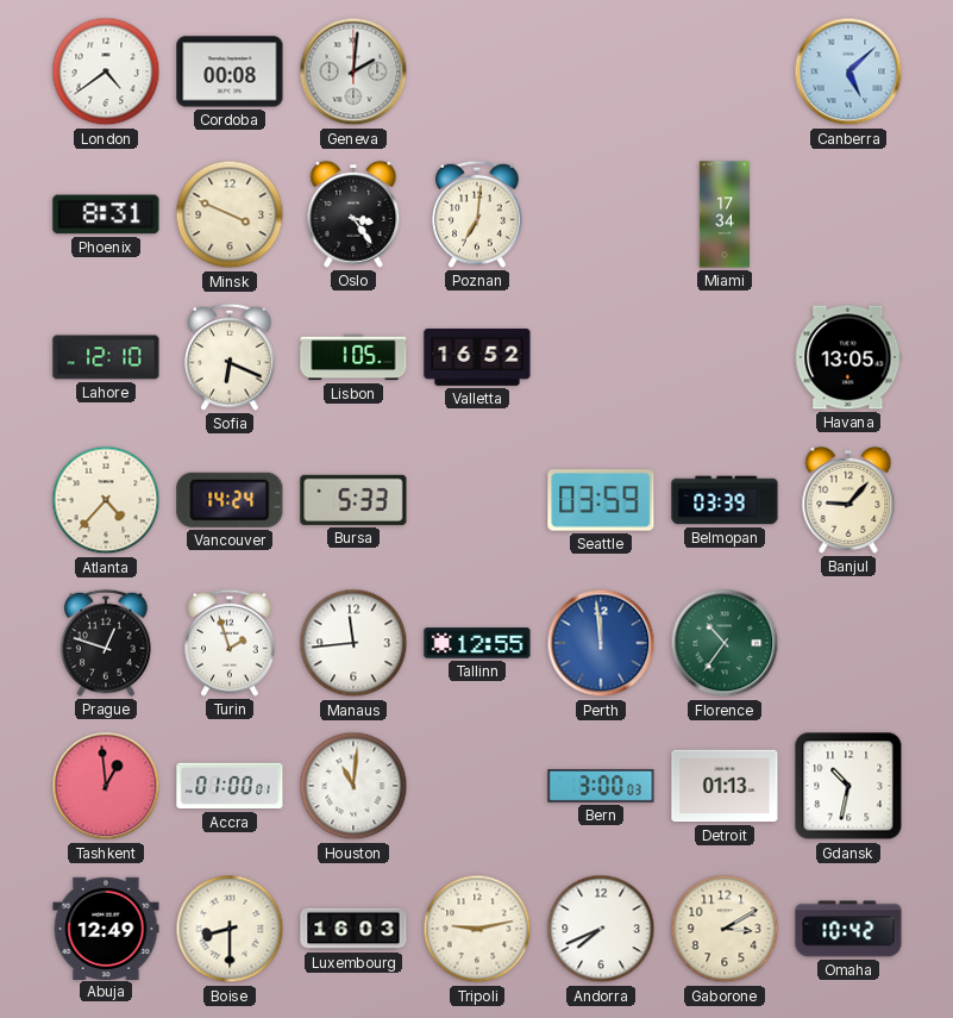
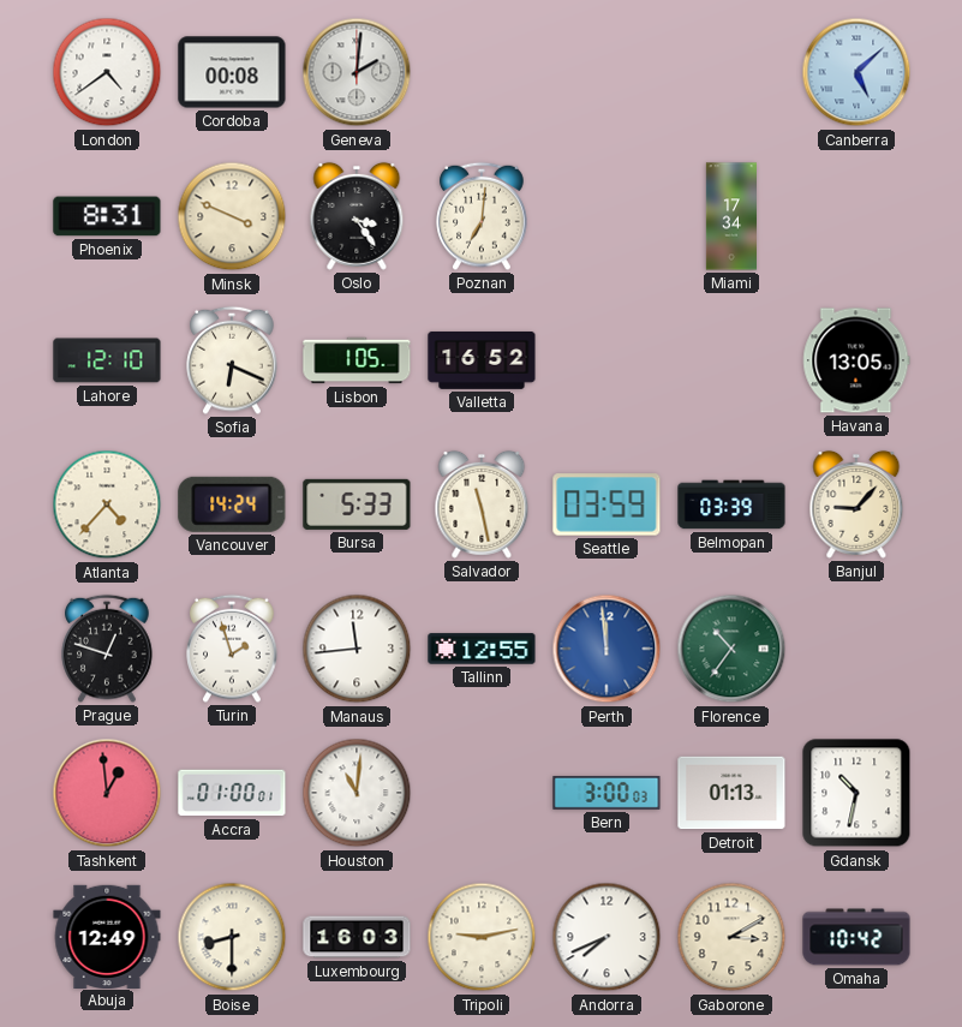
Salvador: none -> 11:28 (482, 504)
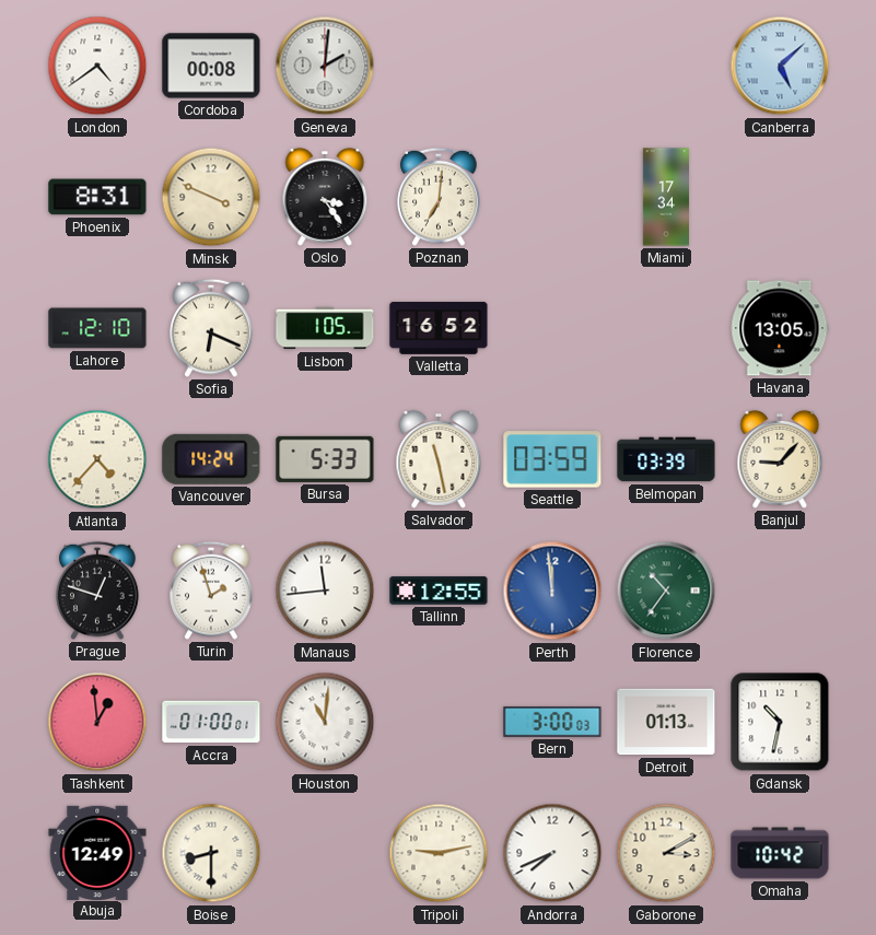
Luxembourg: 16:03 -> none (357, 937)
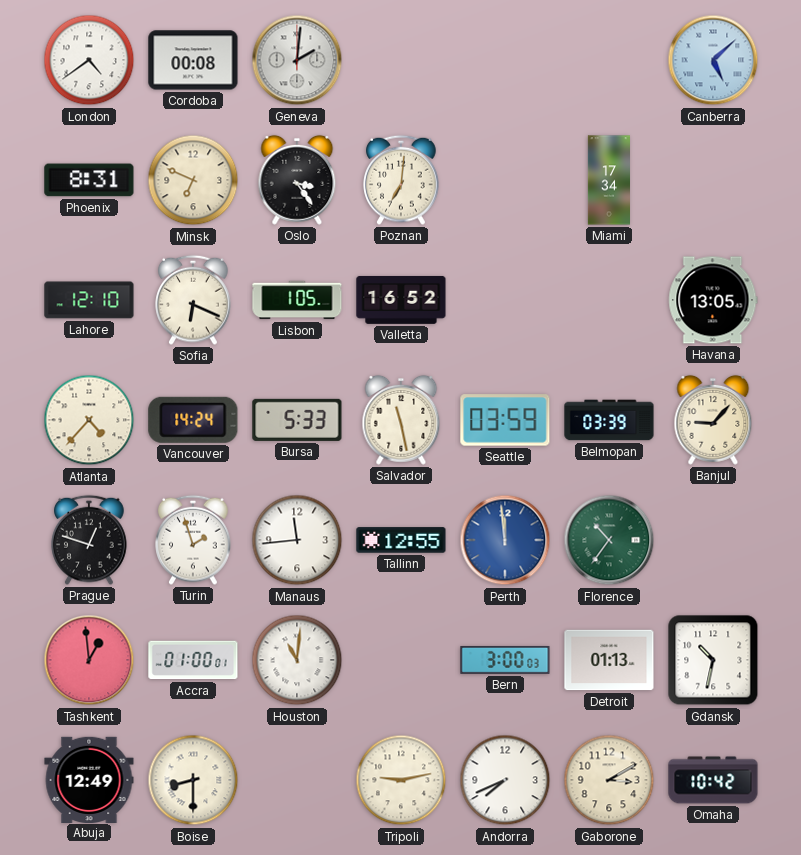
Minsk: 3:49 -> 6:49 (193, 180)
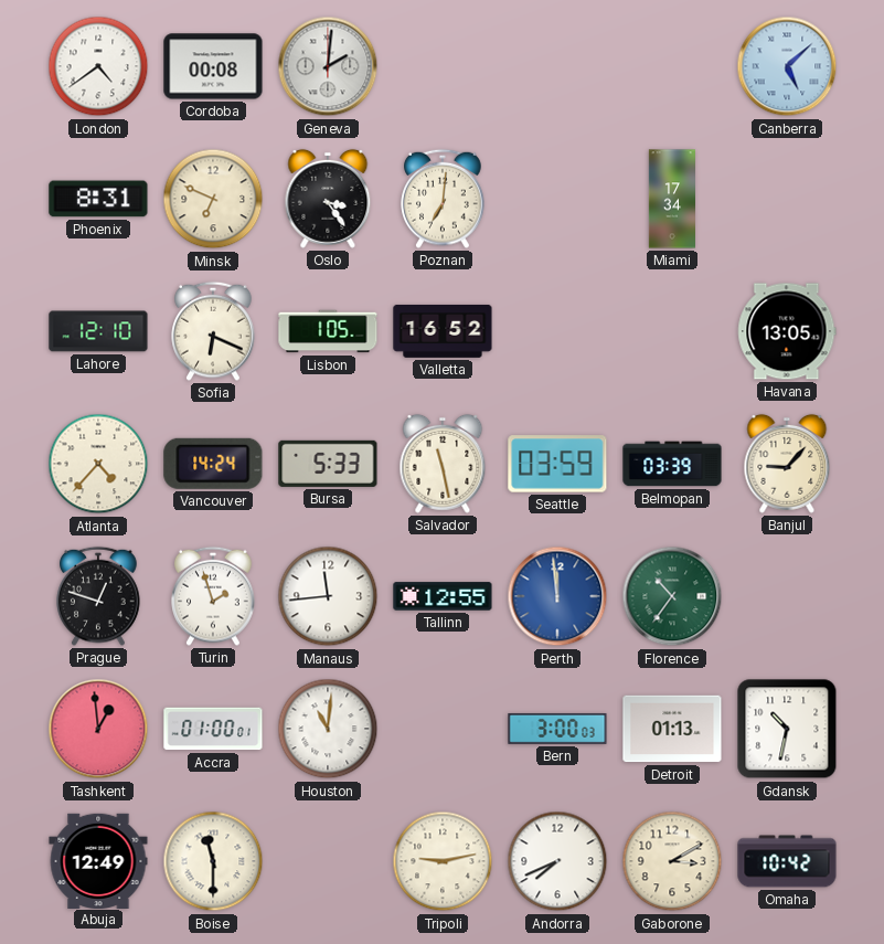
Boise: 8:30 -> 11:30 (213, 861)
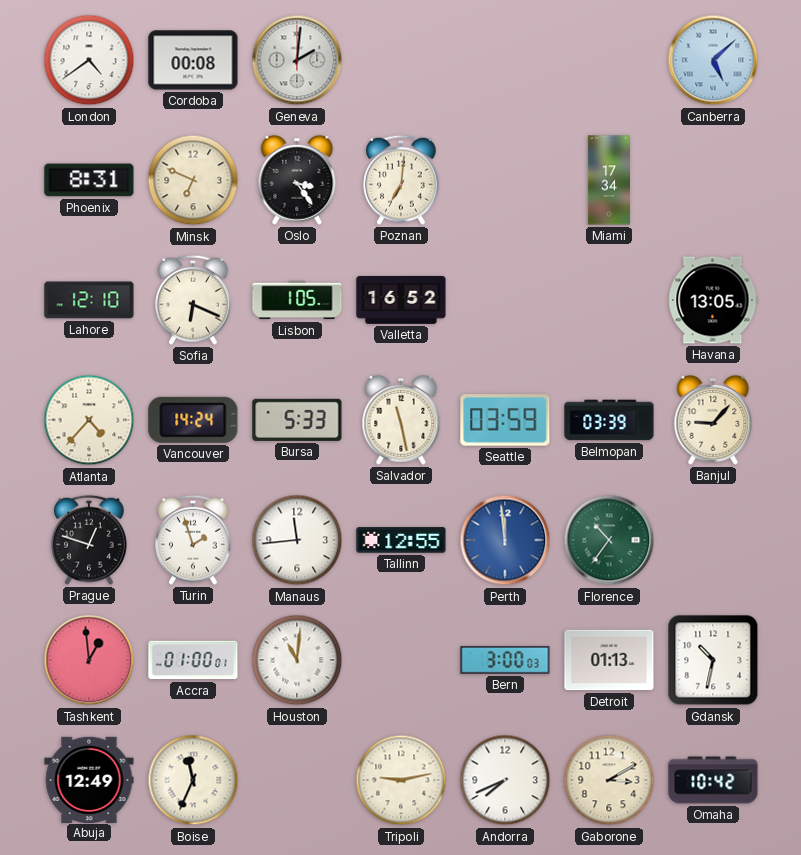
Boise: 11:30 -> 11:34 (193, 780)
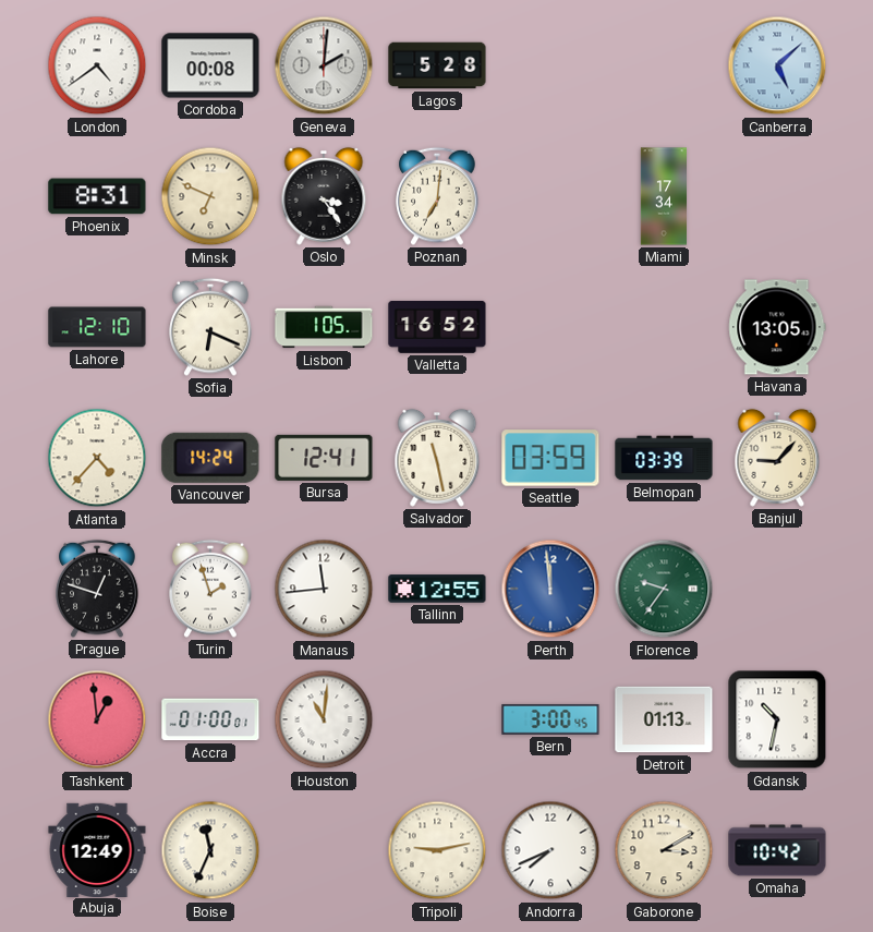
Lagos: none -> 5:28 (437, 65)
Bursa: 5:33 -> 12:41 (324, 458)
Florence: 10:36 -> 9:36 (664, 589)
Bern: 3:00:03 -> 3:00:45 (550, 719)
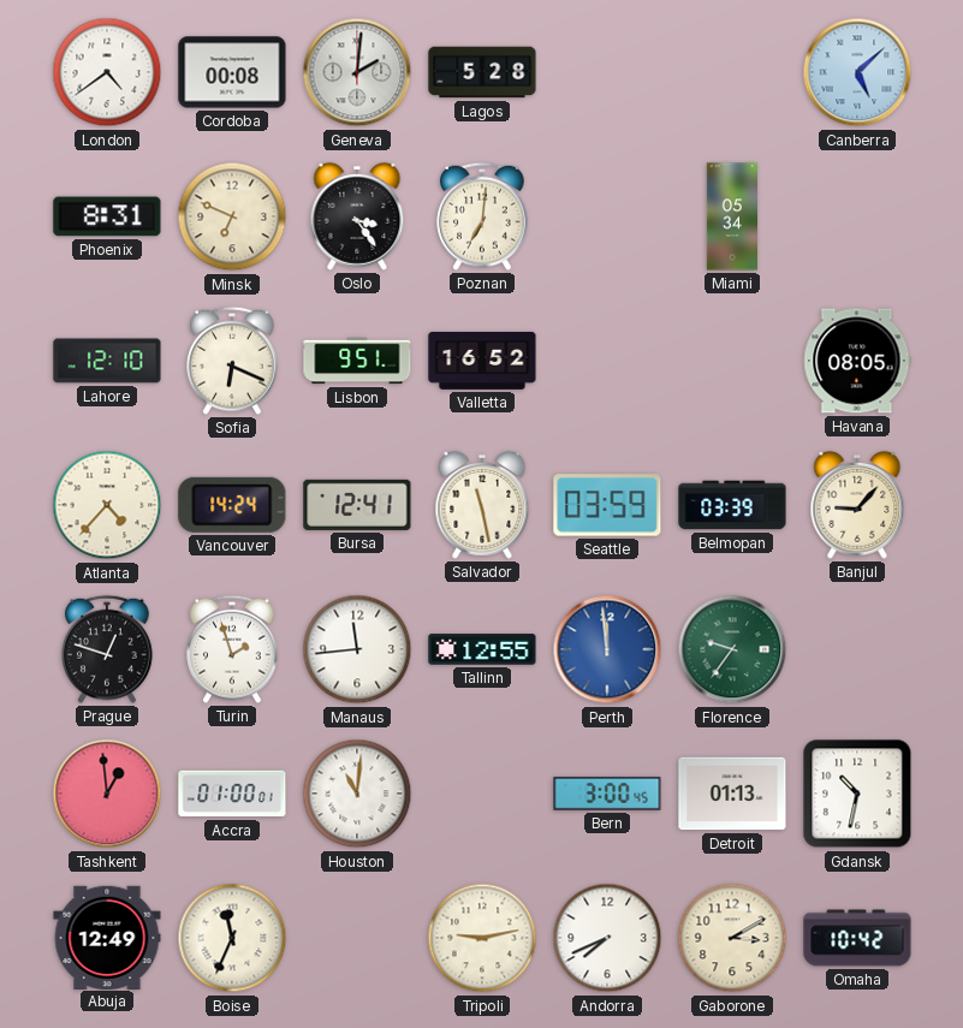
Miami: 17:34 -> 05:34 (731, 216)
Lisbon: 1:05 -> 9:51 (357, 361)
Havana: 13:05 -> 08:05 (857, 361)
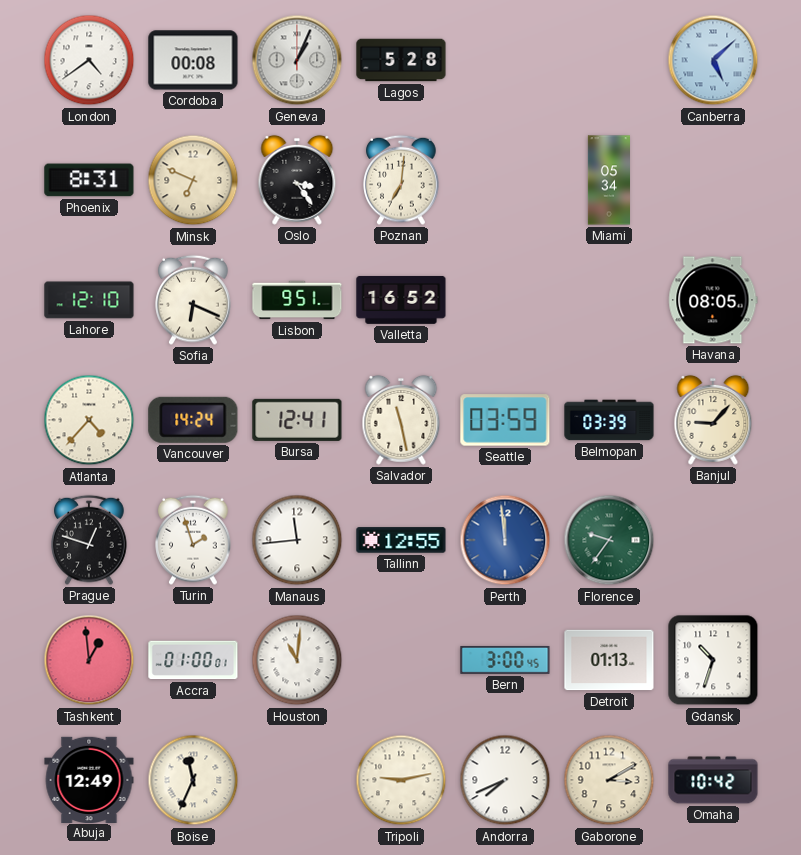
Geneva: 2:01 -> 1:04 (297, 60)
Gdansk: 10:32 -> 10:33 (713, 660)
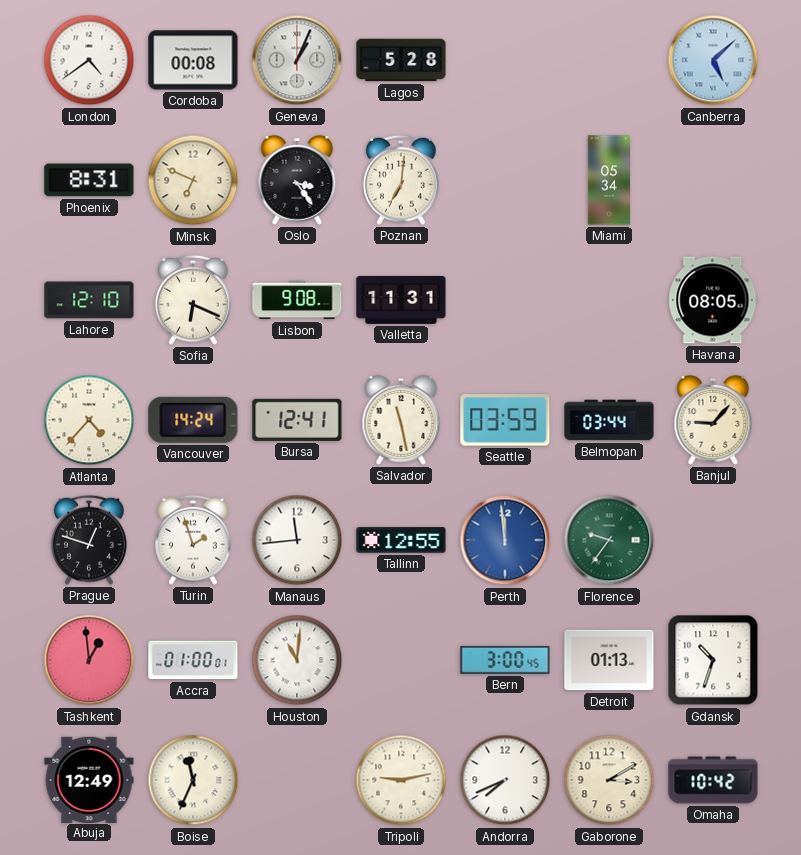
Lisbon: 9:51 -> 9:08 (297, 300)
Valletta: 16:52 -> 11:31 (401, 300)
Belmopan: 03:39 -> 03:44 (609, 420)
